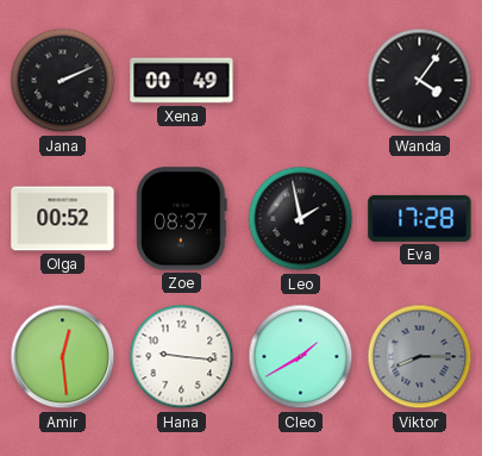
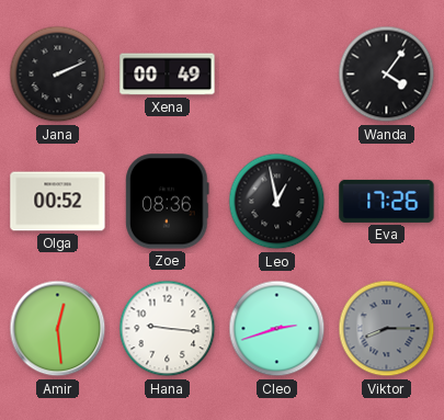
Zoe: 08:37 -> 08:36 (168, 202)
Leo: 1:58 -> 12:58 (277, 202)
Eva: 17:28 -> 17:26 (387, 201)
Cleo: 1:40 -> 2:42 (277, 329)
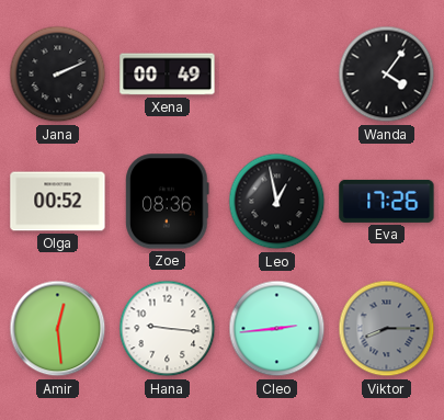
Cleo: 2:42 -> 2:44 (277, 329)
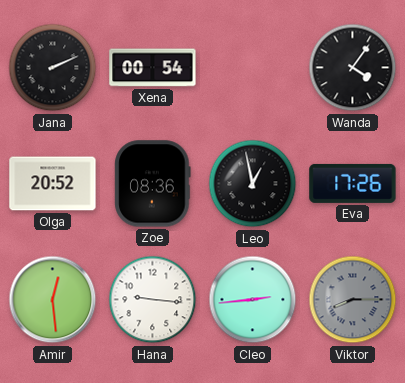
Xena: 00:49 -> 00:54 (153, 68)
Olga: 00:52 -> 20:52 (53, 184)
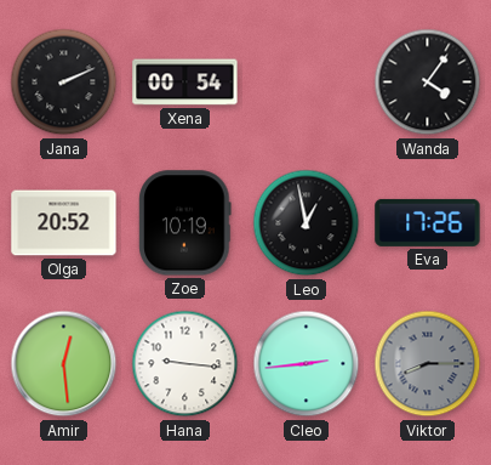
Zoe: 08:36 -> 10:19 (185, 223)
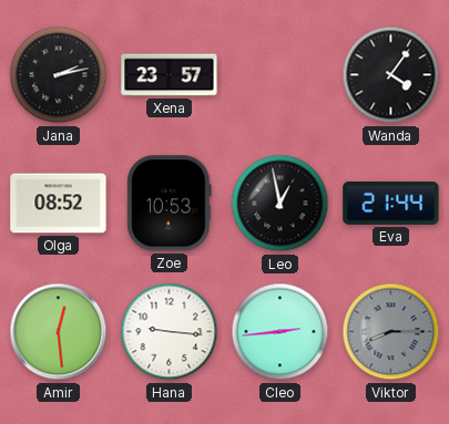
Jana: 2:11 -> 2:13 (59, 75)
Xena: 00:54 -> 23:57 (170, 75)
Olga: 20:52 -> 08:52 (59, 204)
Zoe: 10:19 -> 10:53 (170, 204)
Eva: 17:26 -> 21:44 (391, 203)
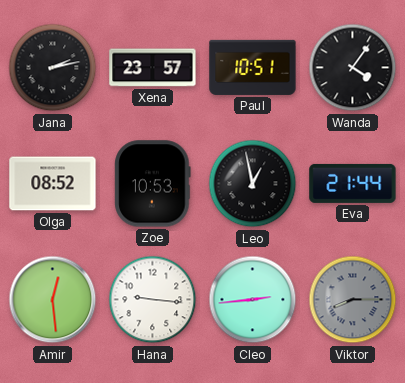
Paul: none -> 10:51 (253, 67)
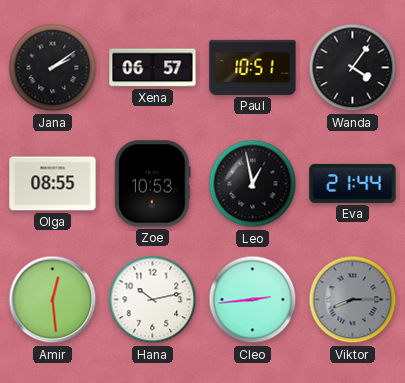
Jana: 2:13 -> 2:09 (53, 68)
Xena: 23:57 -> 06:57 (153, 68)
Olga: 08:52 -> 08:55 (53, 184)
Hana: 9:16 -> 10:13 (153, 300)
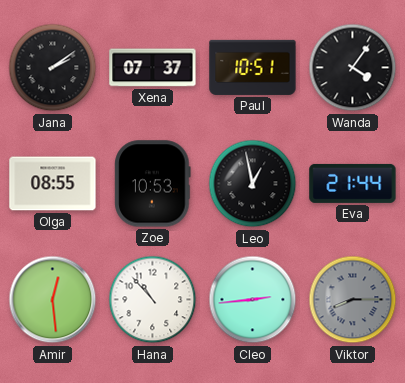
Xena: 06:57 -> 07:37 (153, 68)
Hana: 10:13 -> 10:53 (153, 300)
